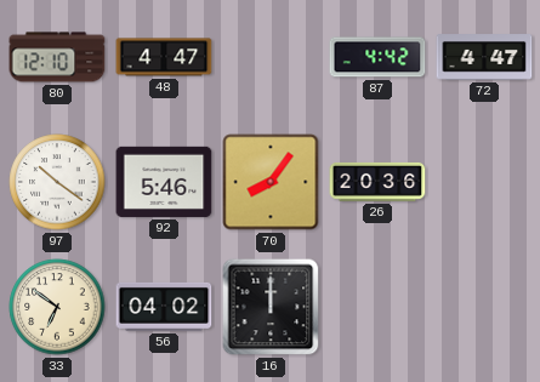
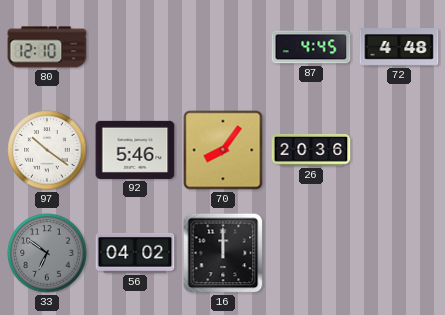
48: 4:47 -> none (164, 57)
87: 4:42 -> 4:45 (311, 47)
72: 4:47 -> 4:48 (399, 47)
33 dial: cream -> grey (47, 253)
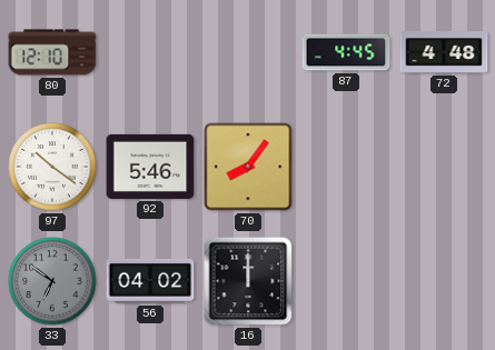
26: 20:36 -> none (311, 150)
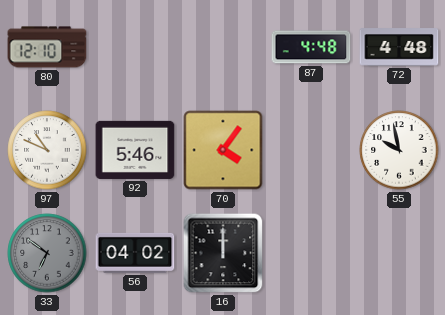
87: 4:45 -> 4:48 (311, 47)
97: 10:21 -> 10:49 (47, 150)
70: 8:06 -> 4:06 (223, 150)
55: none -> 9:58 (399, 150)
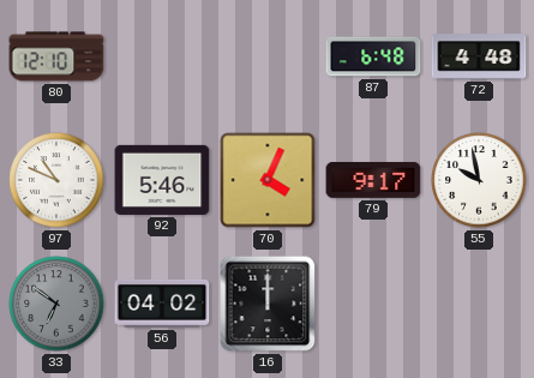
87: 4:48 -> 6:48 (373, 56)
70: 4:06 -> 4:04 (268, 180)
79: none -> 9:17 (373, 180)
